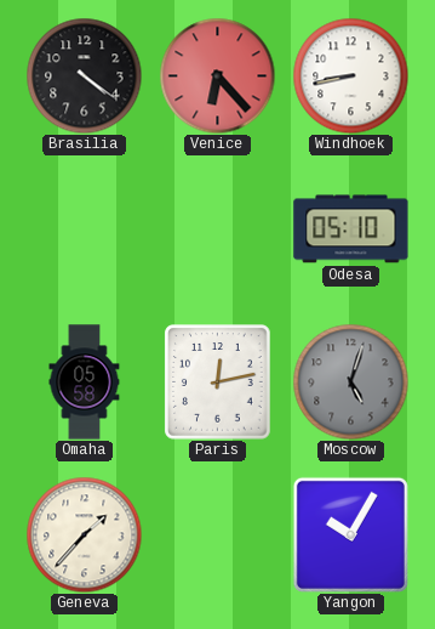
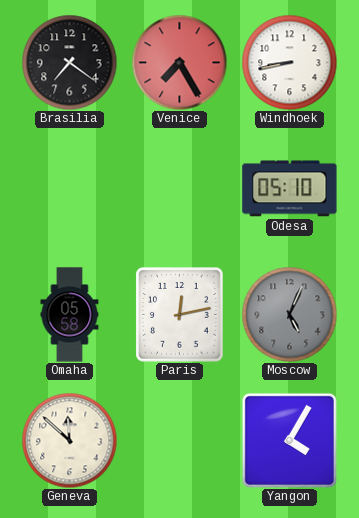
Brasilia: 4:21 -> 7:21 (69, 62)
Venice: 6:23 -> 7:25 (179, 62)
Moscow: 5:03 -> 5:04 (289, 314)
Geneva: 1:37 -> 11:52 (69, 440)
Yangon: 10:05 -> 4:05 (289, 440)
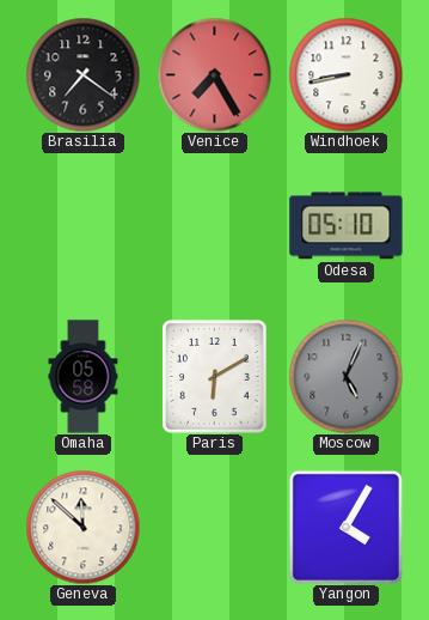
Paris: 12:13 -> 6:10 (215, 377)
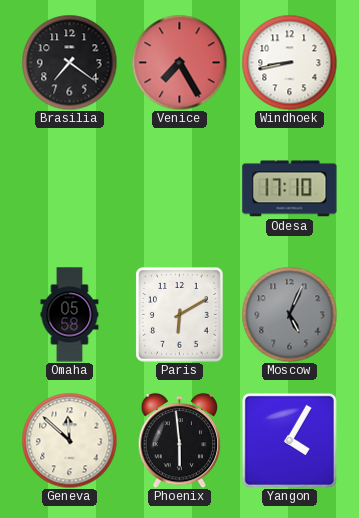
Odesa: 05:10 -> 17:10 (290, 189)
Phoenix: none -> 5:59 (180, 440)
